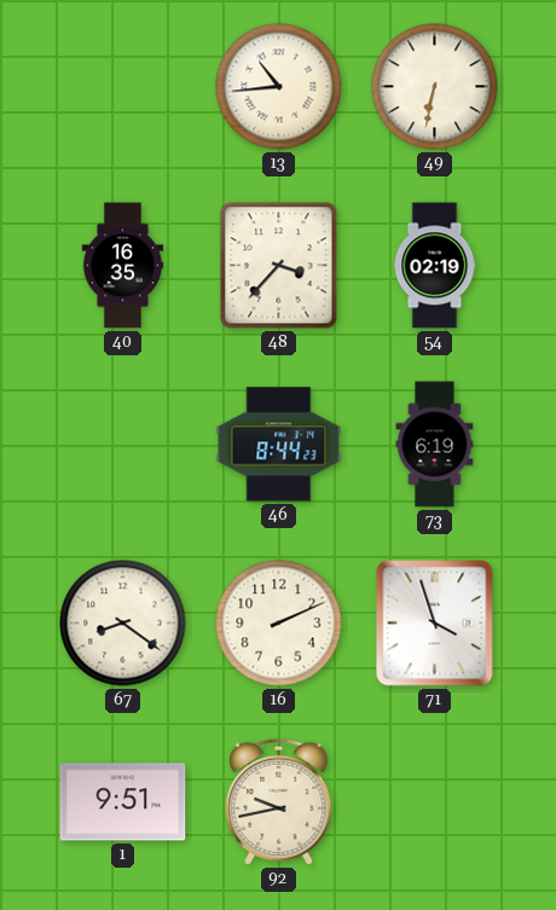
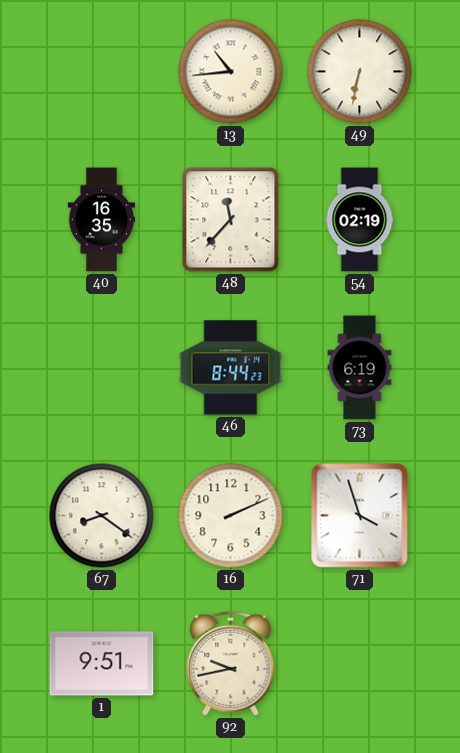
48: 3:37 -> 11:37 (231, 220)
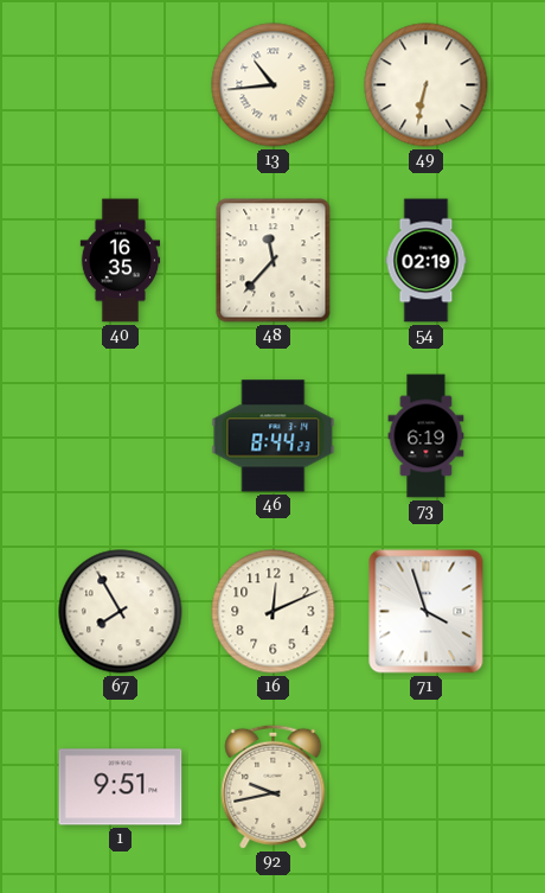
67: 8:21 -> 7:55 (121, 612)
16: 2:11 -> 12:11 (274, 612)
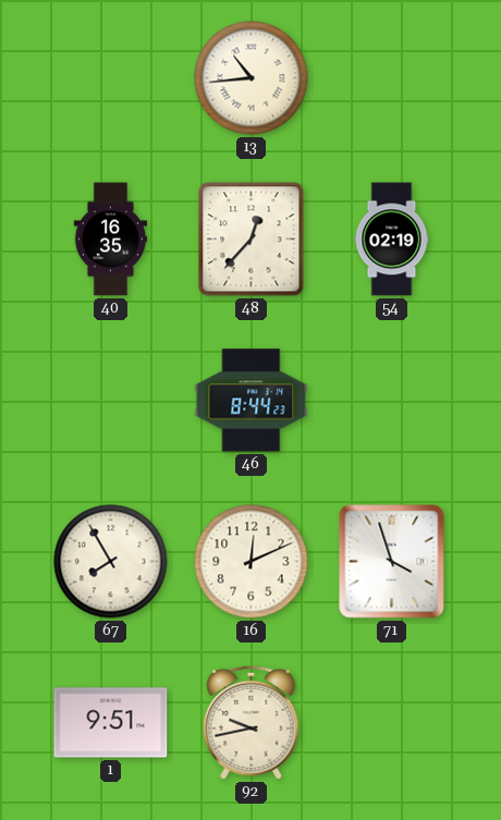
49: 6:32 -> none (427, 85)
48: 11:37 -> 12:37 (252, 240)
73: 6:19 -> none (427, 436)
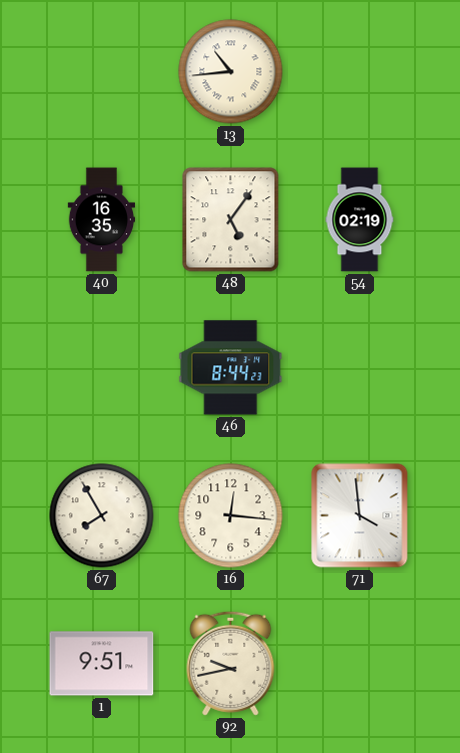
48: 12:37 -> 5:06 (231, 220)
16: 12:11 -> 12:16 (231, 516)
71: 3:57 -> 3:59 (360, 516)
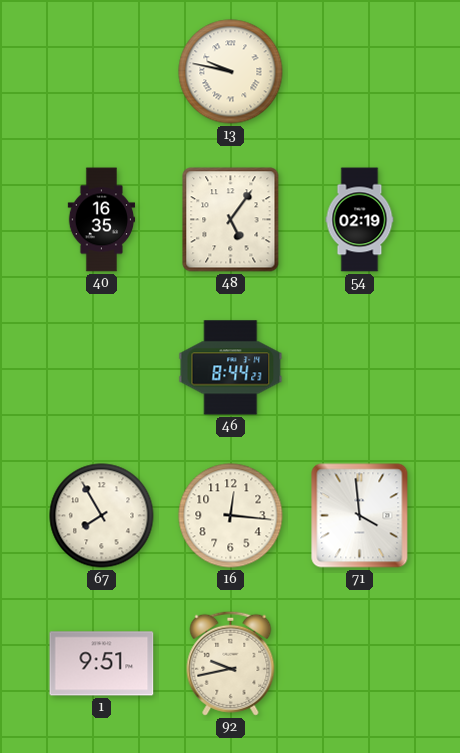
13: 10:44 -> 9:47 (231, 72)
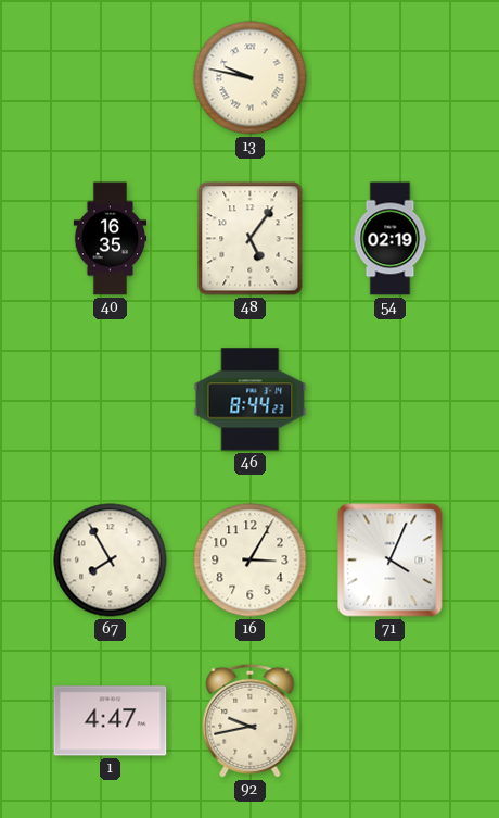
16: 12:16 -> 3:05 (251, 561)
71: 3:59 -> 4:04 (391, 561)
1: 9:51 -> 4:47 (111, 721)
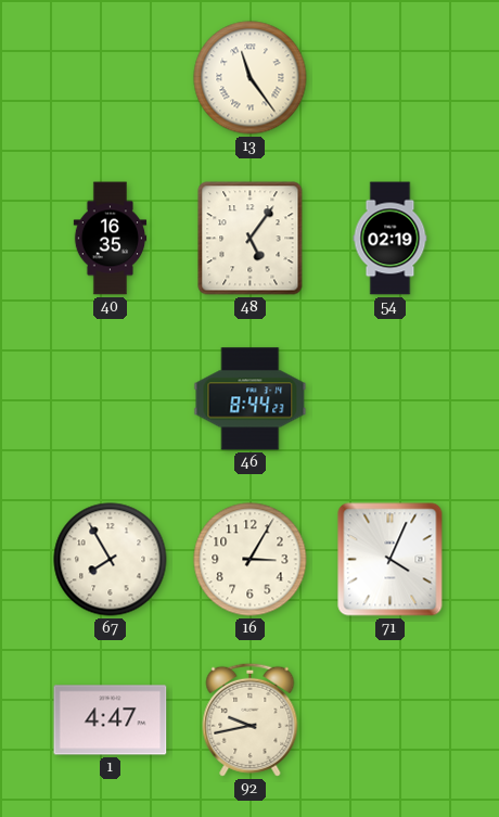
13: 9:47 -> 11:24 (251, 78)
